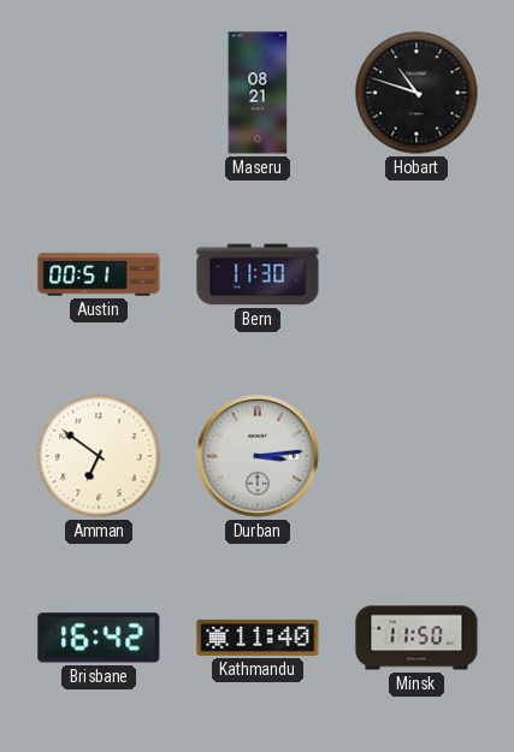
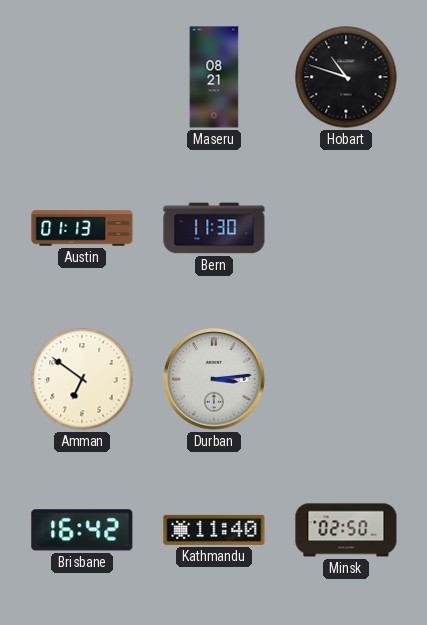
Austin: 00:51 -> 01:13 (82, 228)
Minsk: 11:50 -> 02:50 (346, 530)
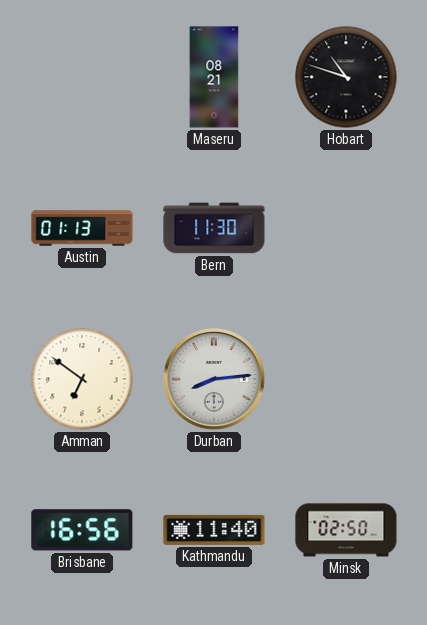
Durban: 3:14 -> 8:14 (214, 379)
Brisbane: 16:42 -> 16:56 (82, 530)
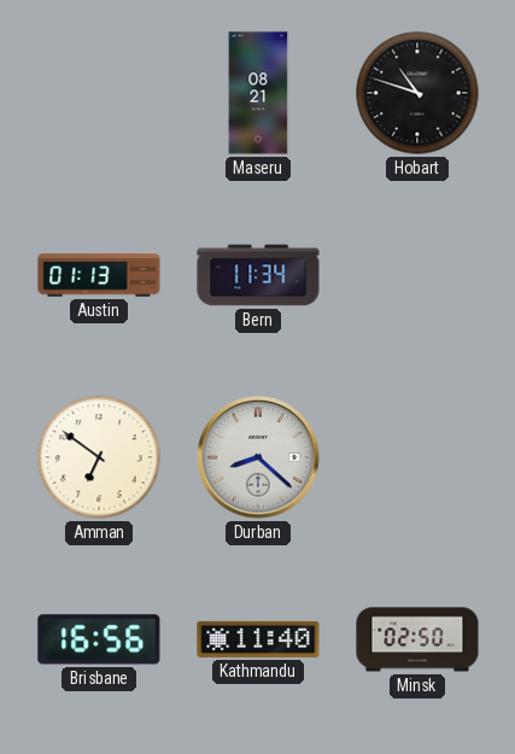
Bern: 11:30 -> 11:34 (258, 275)
Durban: 8:14 -> 8:22 (258, 457)
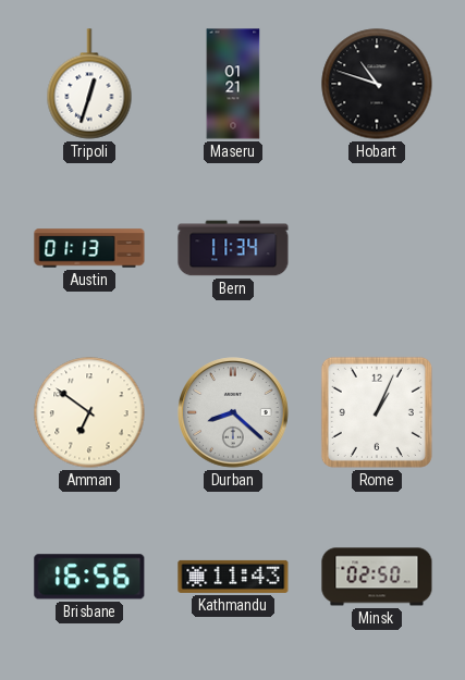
Tripoli: none -> 12:33 (89, 84)
Maseru: 08:21 -> 01:21 (233, 84)
Rome: none -> 1:04 (377, 412)
Kathmandu: 11:40 -> 11:43 (233, 577)
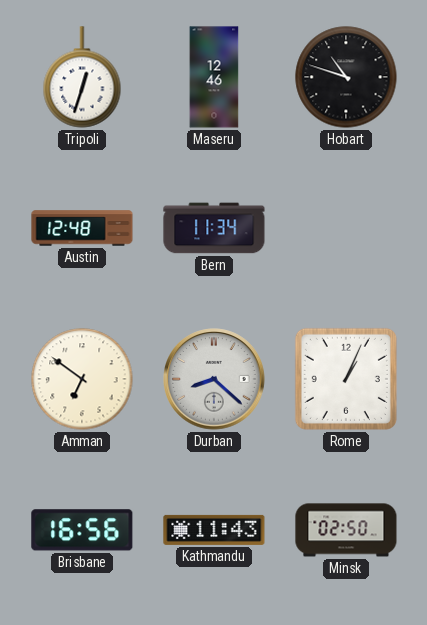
Maseru: 01:21 -> 12:46 (214, 77)
Austin: 01:13 -> 12:48 (82, 228)
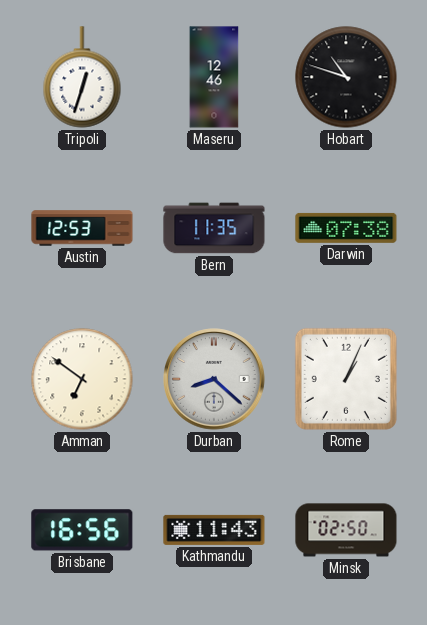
Austin: 12:48 -> 12:53 (82, 228)
Bern: 11:34 -> 11:35 (214, 228)
Darwin: none -> 07:38 (346, 228)
